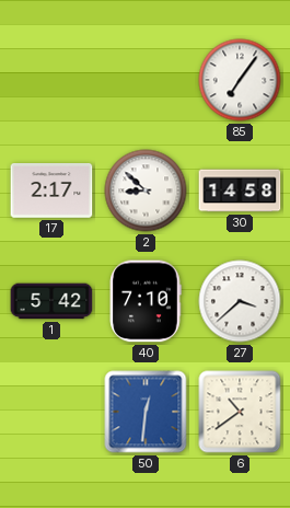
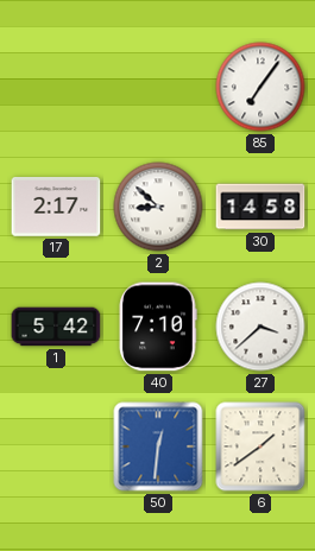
6: 10:39 -> 1:39 (260, 446)
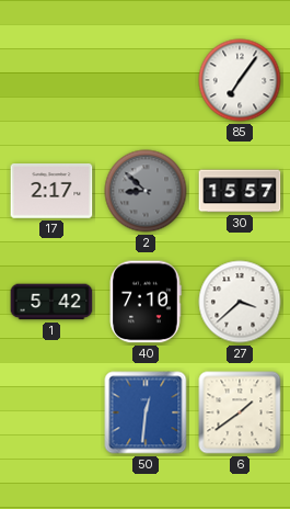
2 dial: white -> grey (146, 191)
30: 14:58 -> 15:57 (240, 191)
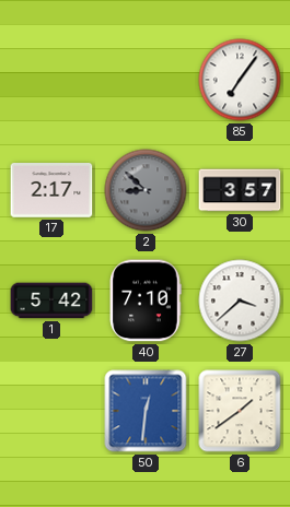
30: 15:57 -> 3:57 (240, 190)
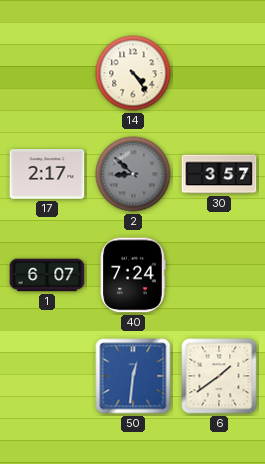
14: none -> 4:24 (133, 73)
85: 7:06 -> none (240, 80)
1: 5:42 -> 6:07 (47, 275)
40: 7:10 -> 7:24 (133, 275)
27: 3:38 -> none (240, 300)
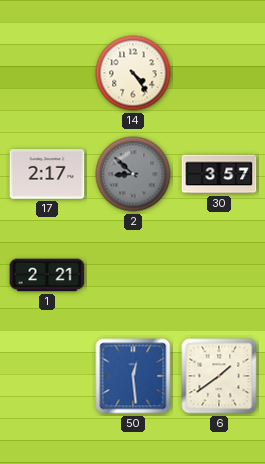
1: 6:07 -> 2:21 (47, 275)
40: 7:24 -> none (133, 275)
50: 12:31 -> 12:29 (133, 376)
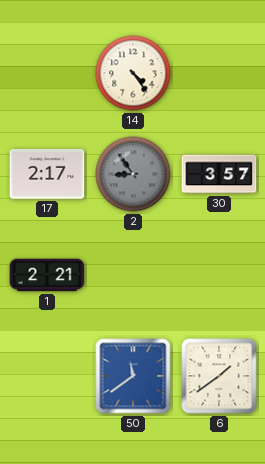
2: 8:52 -> 8:54 (133, 174)
50: 12:29 -> 11:39 (133, 376)
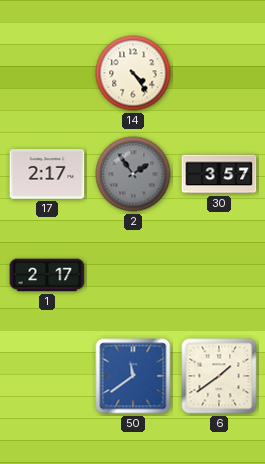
2: 8:54 -> 1:54 (133, 174)
1: 2:21 -> 2:17 (47, 275)
